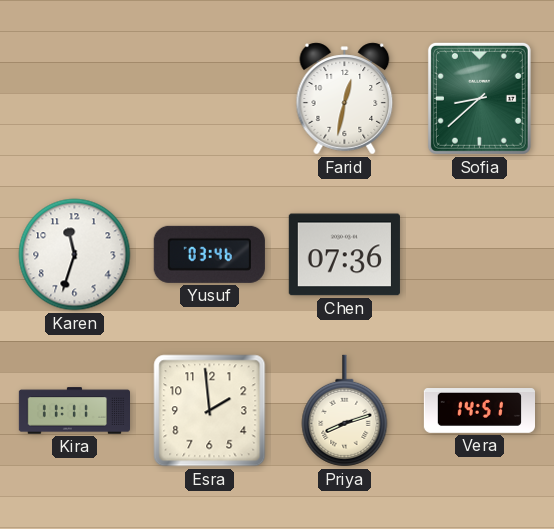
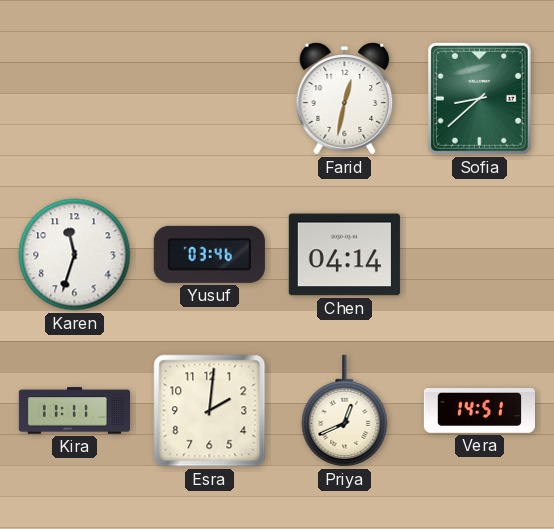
Chen: 07:36 -> 04:14 (344, 255)
Esra: 1:59 -> 2:01 (210, 411)
Priya: 8:12 -> 12:41 (345, 411)
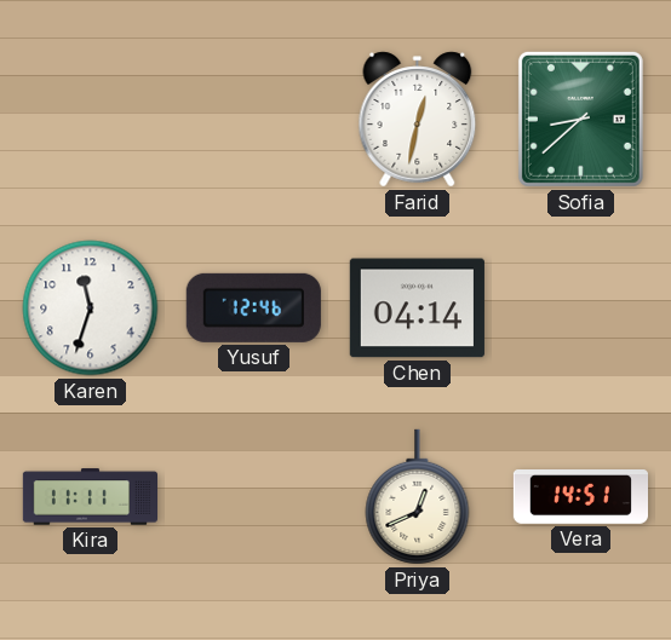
Yusuf: 03:46 -> 12:46 (253, 307)
Esra: 2:01 -> none (210, 411)
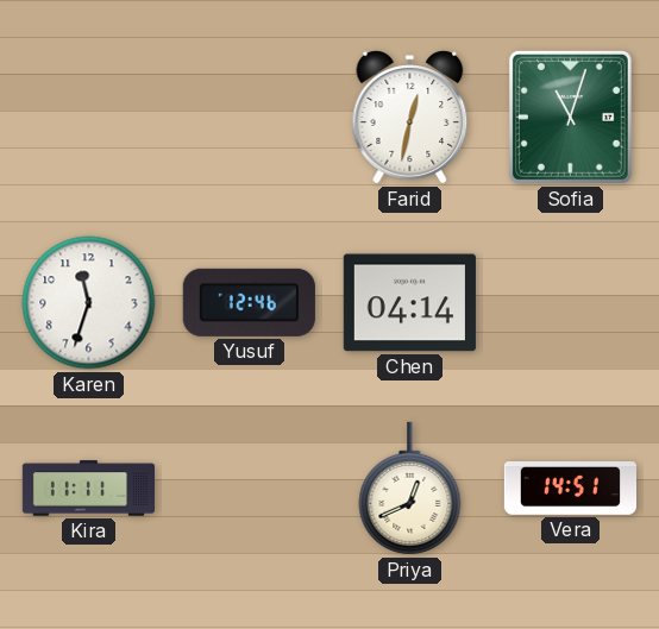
Sofia: 8:38 -> 11:03 (570, 117)
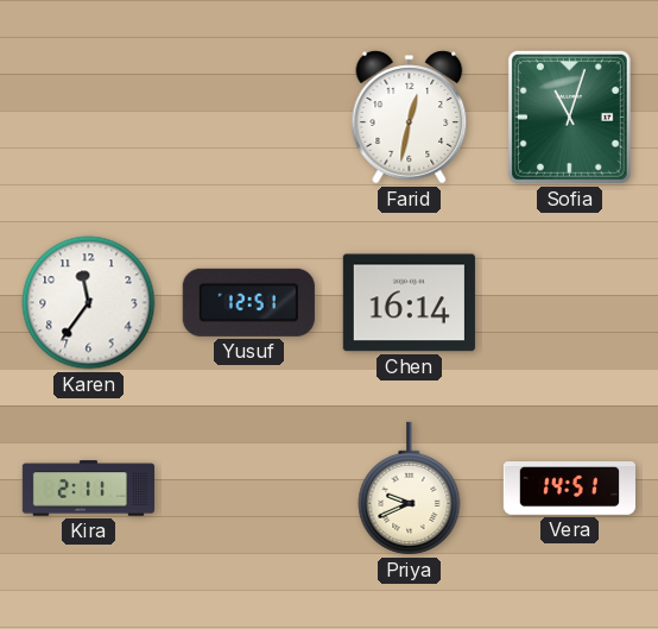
Karen: 11:33 -> 11:36 (89, 303)
Yusuf: 12:46 -> 12:51 (248, 302)
Chen: 04:14 -> 16:14 (409, 303)
Kira: 11:11 -> 2:11 (88, 489)
Priya: 12:41 -> 9:41 (410, 489)
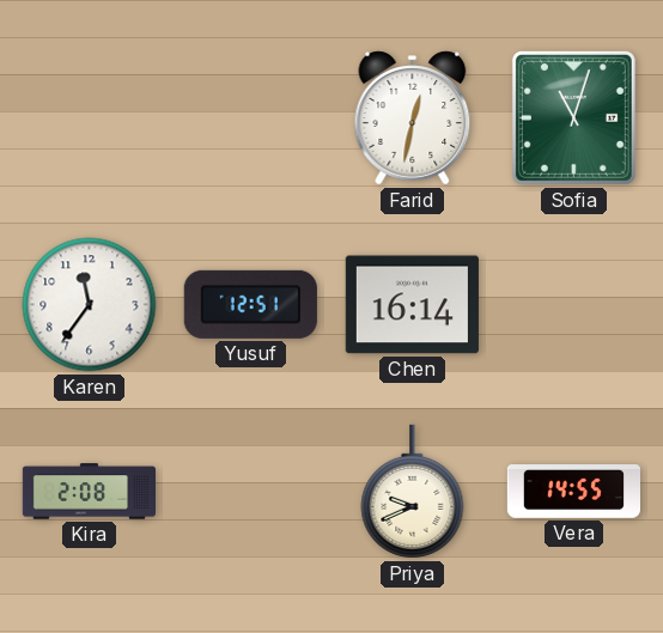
Kira: 2:11 -> 2:08 (89, 492)
Vera: 14:51 -> 14:55 (573, 492)
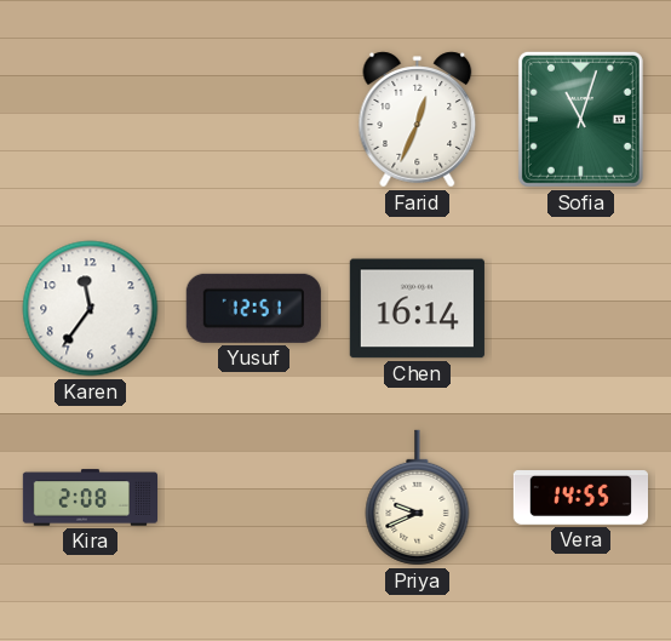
Farid: 12:32 -> 12:34 (418, 120)
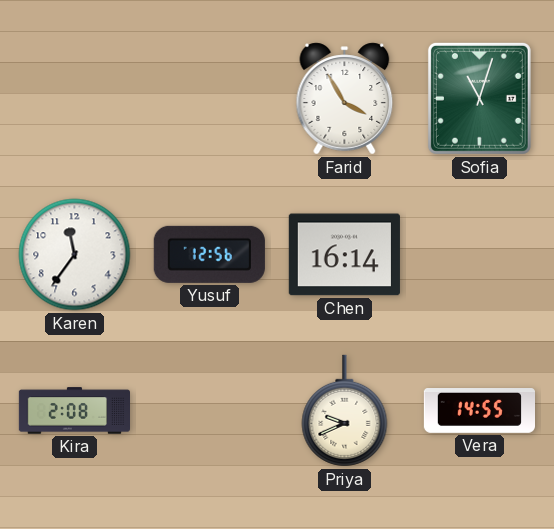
Farid: 12:34 -> 3:55 (345, 99)
Yusuf: 12:51 -> 12:56 (209, 254)
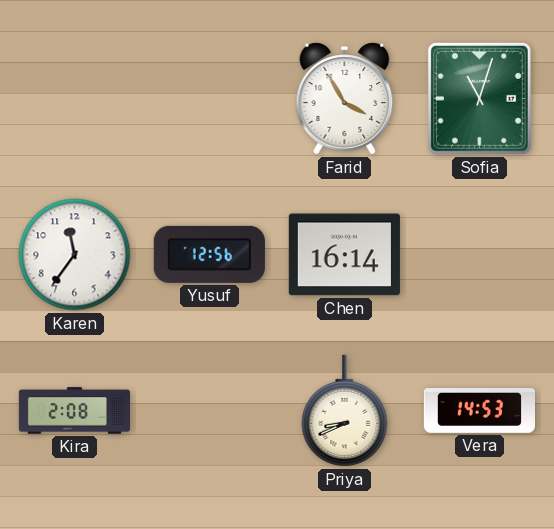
Priya: 9:41 -> 8:41 (345, 411)
Vera: 14:55 -> 14:53 (479, 411)
